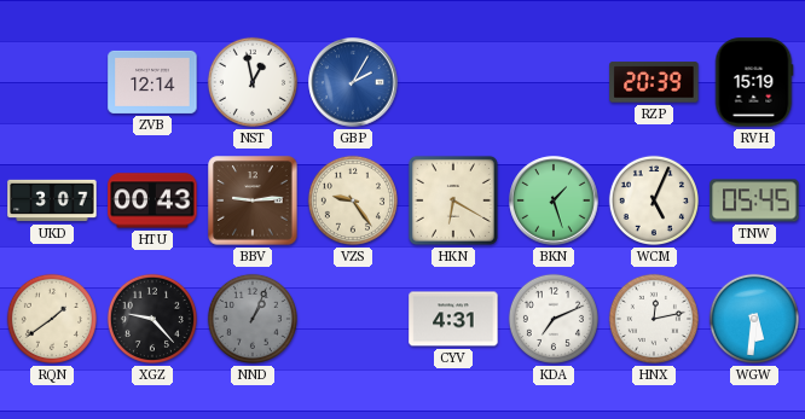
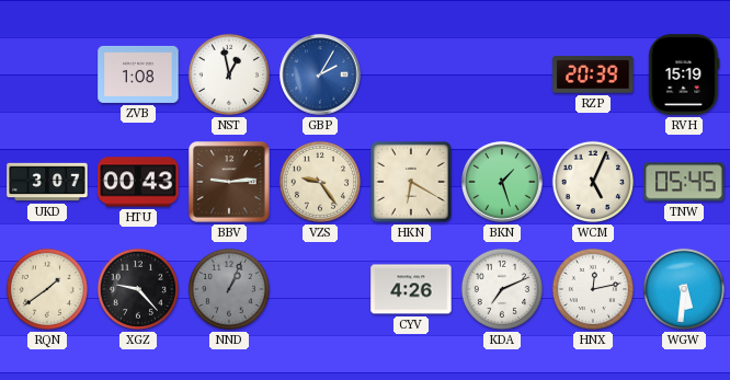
ZVB: 12:14 -> 1:08 (138, 74)
CYV: 4:31 -> 4:26 (411, 289)
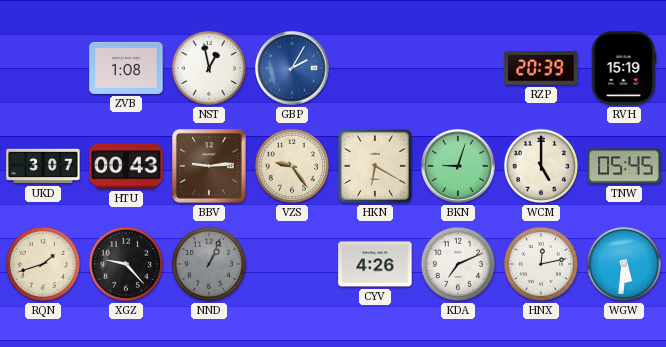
BKN: 1:27 -> 9:03 (458, 166)
WCM: 5:04 -> 5:00 (541, 166)
RQN: 1:39 -> 1:42 (43, 264)
